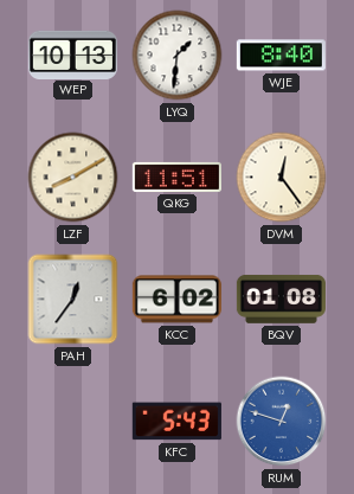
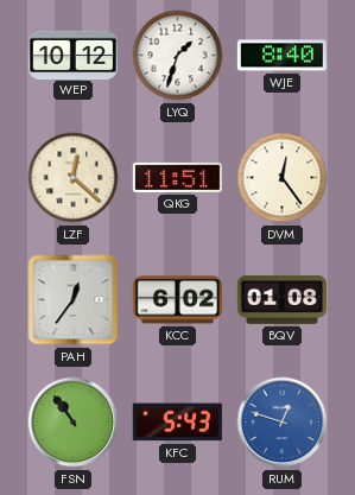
WEP: 10:13 -> 10:12 (72, 55)
LYQ: 1:31 -> 1:33 (178, 56)
LZF: 8:10 -> 12:22 (74, 178)
FSN: none -> 10:54 (74, 423)
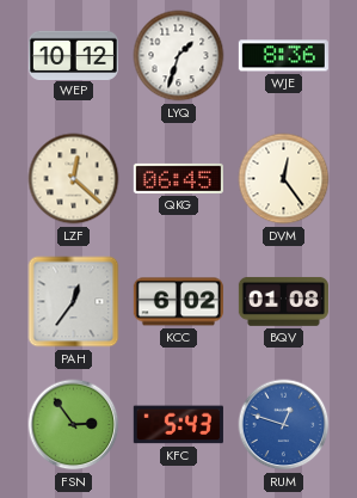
WJE: 8:40 -> 8:36 (283, 56)
QKG: 11:51 -> 06:45 (178, 178)
FSN: 10:54 -> 2:54 (74, 425)
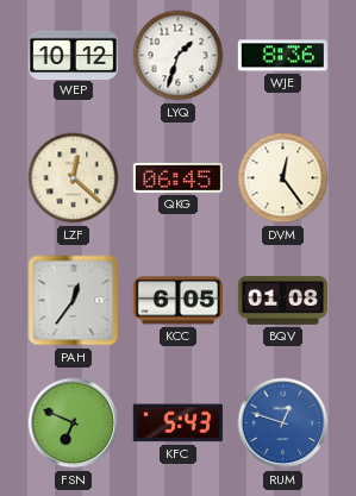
KCC: 6:02 -> 6:05 (177, 301)
FSN: 2:54 -> 6:49 (74, 423)
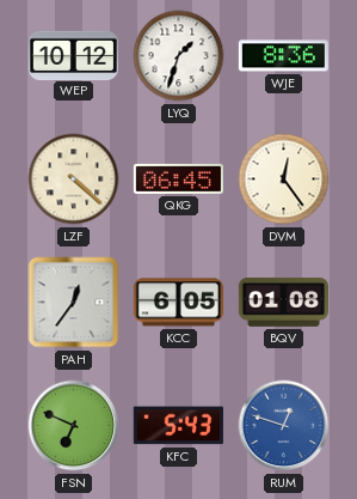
LZF: 12:22 -> 4:22 (74, 179)
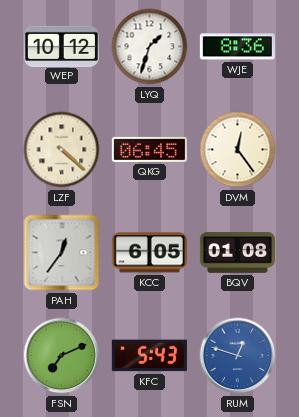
FSN: 6:49 -> 7:11 (62, 356)
